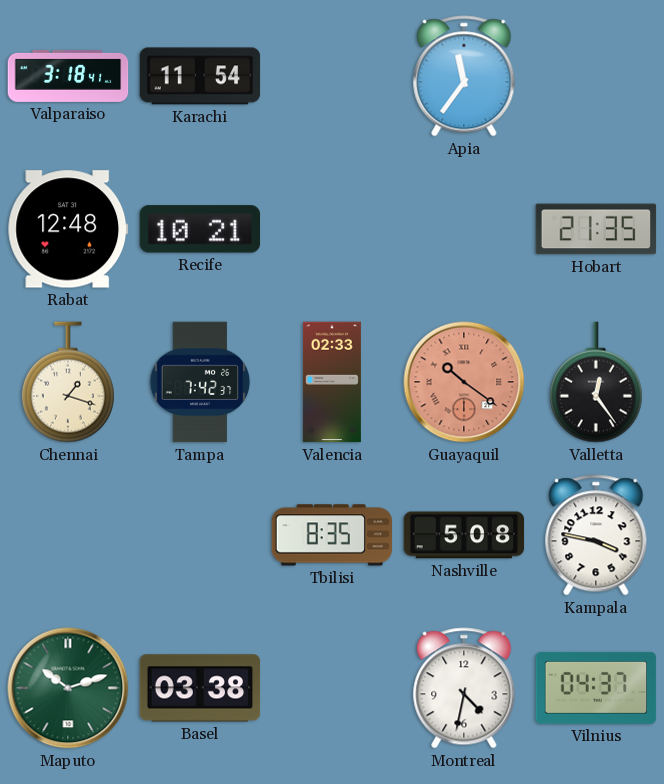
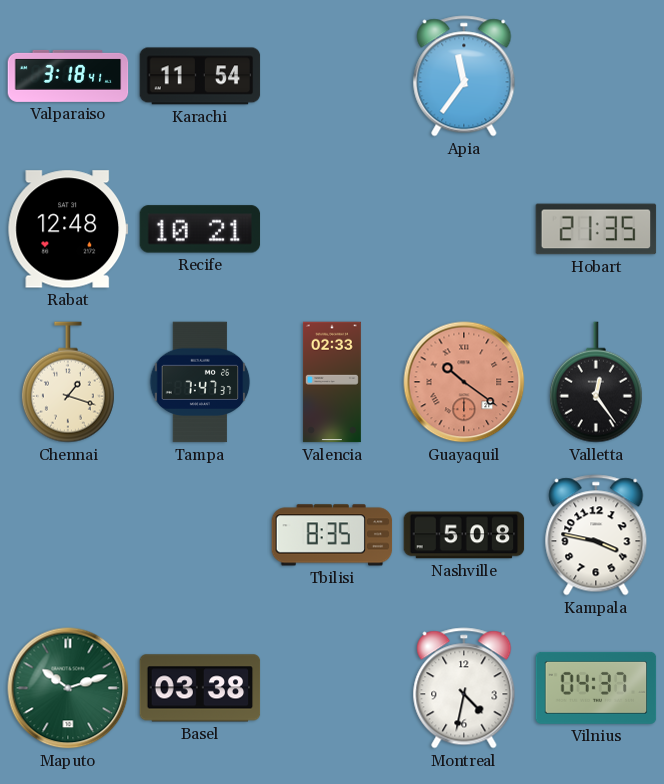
Tampa: 7:42 -> 7:47 (200, 382)
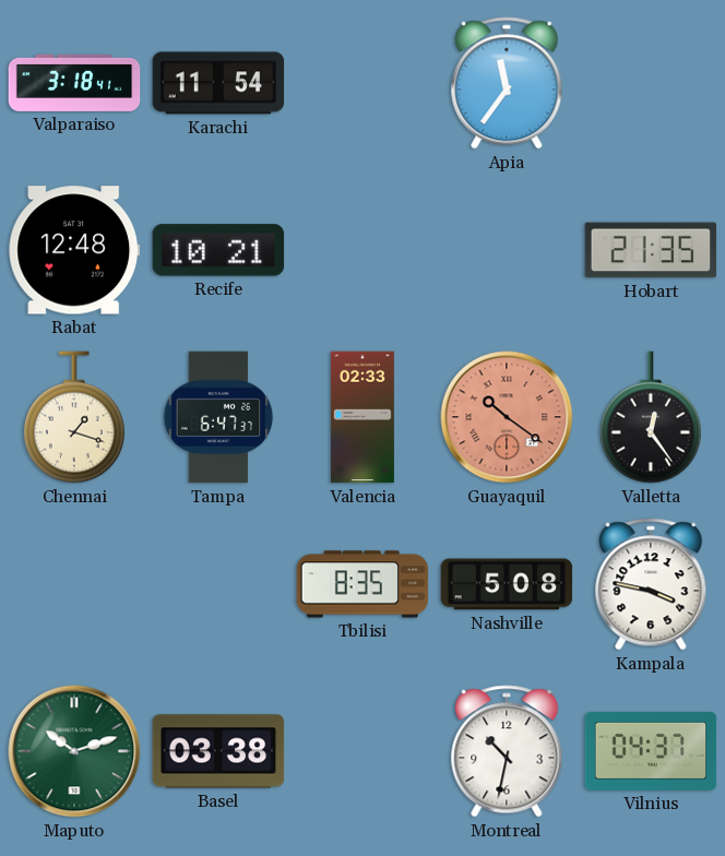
Tampa: 7:47 -> 6:47 (218, 417)
Montreal: 4:32 -> 10:32 (507, 751)
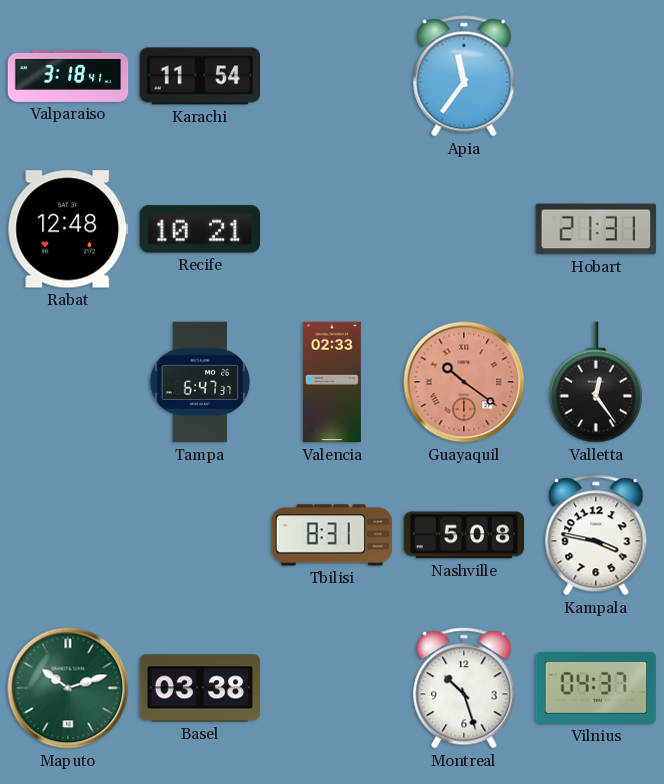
Hobart: 21:35 -> 21:31 (596, 229)
Chennai: 1:18 -> none (74, 417)
Tbilisi: 8:35 -> 8:31 (332, 535)
Montreal: 10:32 -> 10:27 (464, 688)
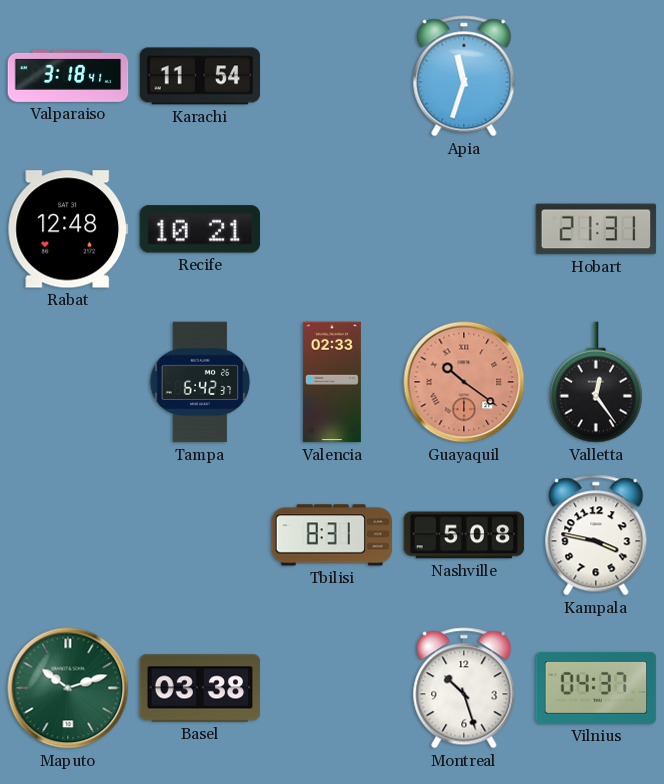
Apia: 11:36 -> 11:33 (464, 76)
Tampa: 6:47 -> 6:42 (200, 382)
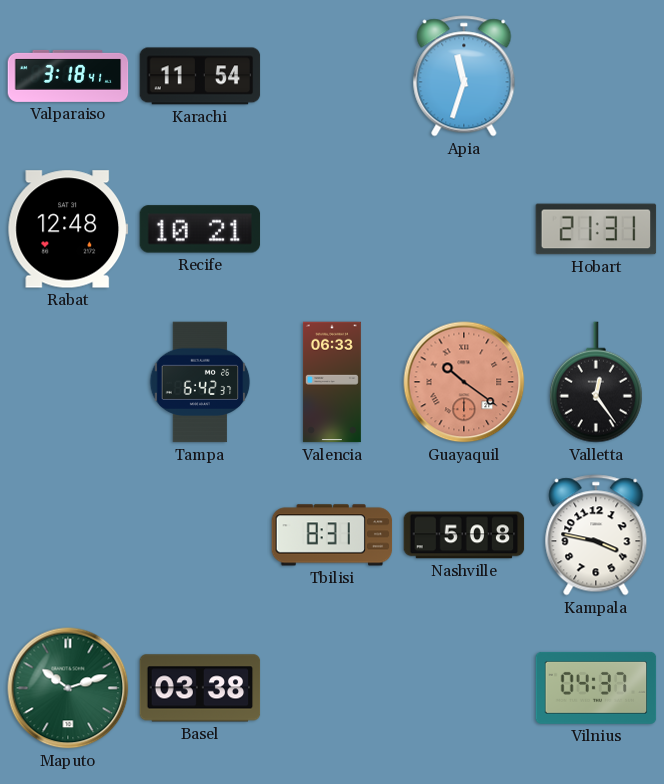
Valencia: 02:33 -> 06:33 (332, 382)
Montreal: 10:27 -> none (464, 688)
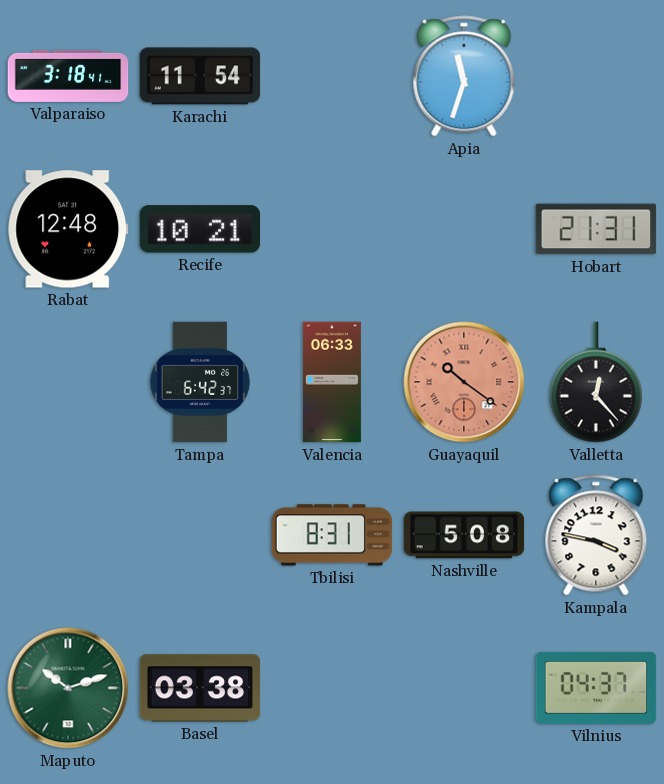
Valletta: 12:24 -> 12:23 (596, 382)
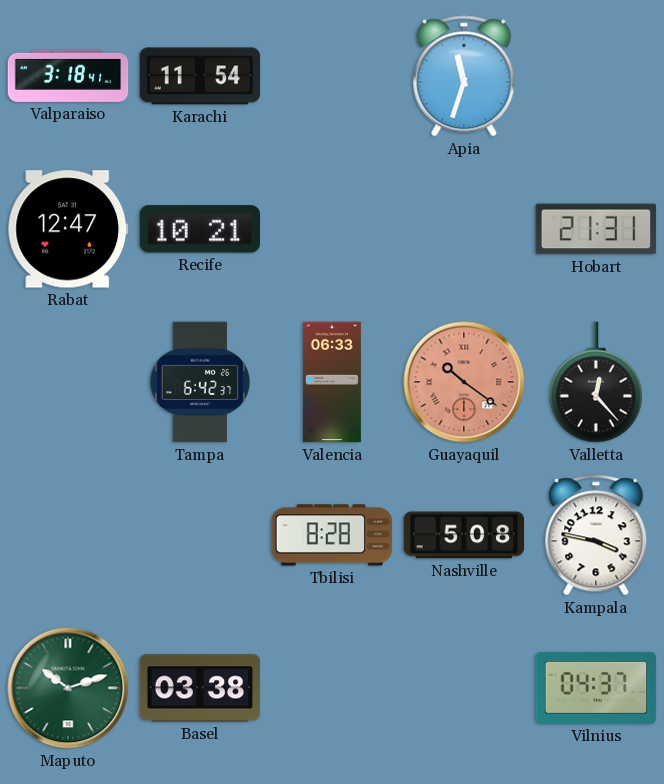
Rabat: 12:48 -> 12:47 (68, 229)
Tbilisi: 8:31 -> 8:28 (332, 535)
